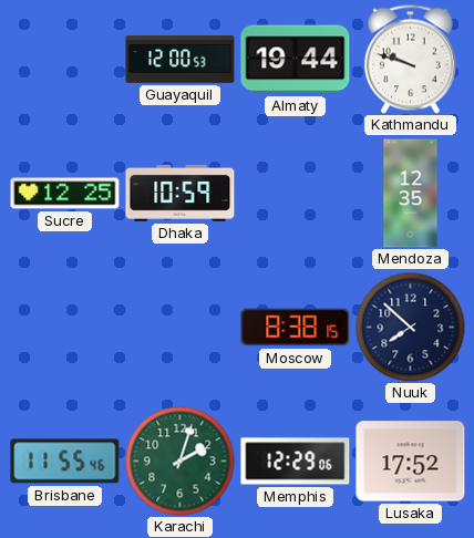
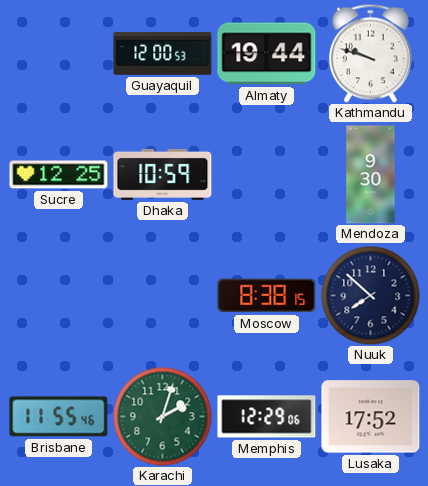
Mendoza: 12:35 -> 9:30 (371, 175)
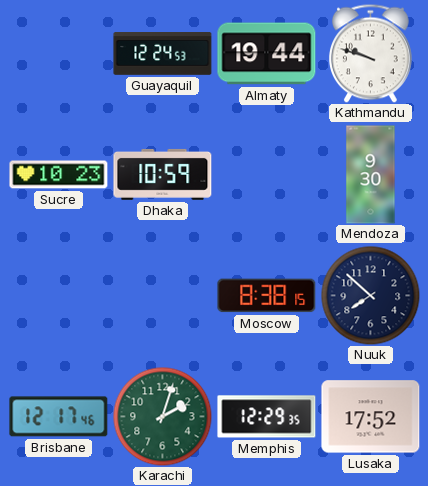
Guayaquil: 12:00 -> 12:24 (163, 54)
Sucre: 12:25 -> 10:23 (59, 175)
Brisbane: 11:55 -> 12:17 (59, 417)
Memphis: 12:29:06 -> 12:29:35 (267, 417)
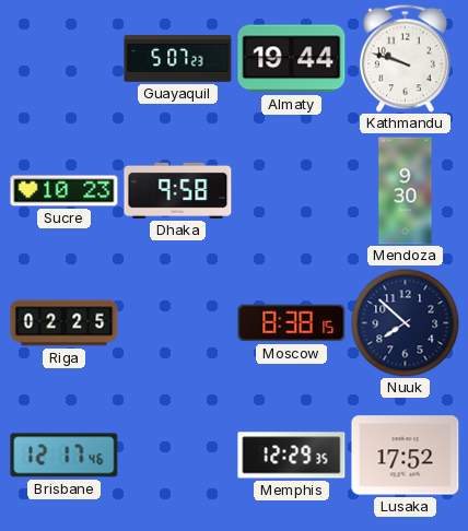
Guayaquil: 12:24 -> 5:07 (178, 59)
Dhaka: 10:59 -> 9:58 (178, 190)
Riga: none -> 02:25 (65, 323)
Karachi: 2:03 -> none (163, 417)
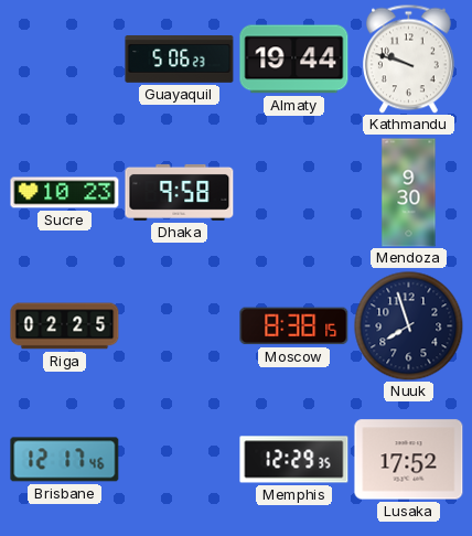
Guayaquil: 5:07 -> 5:06 (180, 60)
Nuuk: 7:52 -> 7:57 (409, 326)
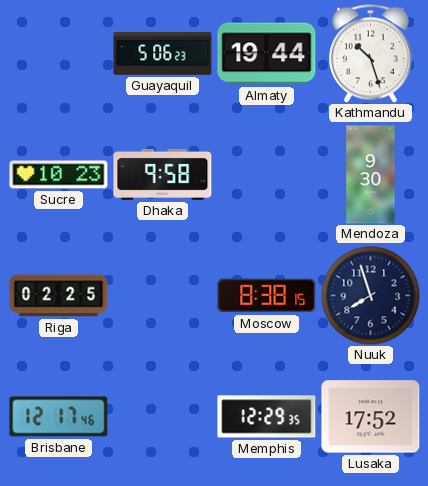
Kathmandu: 9:48 -> 10:27 (370, 53)
